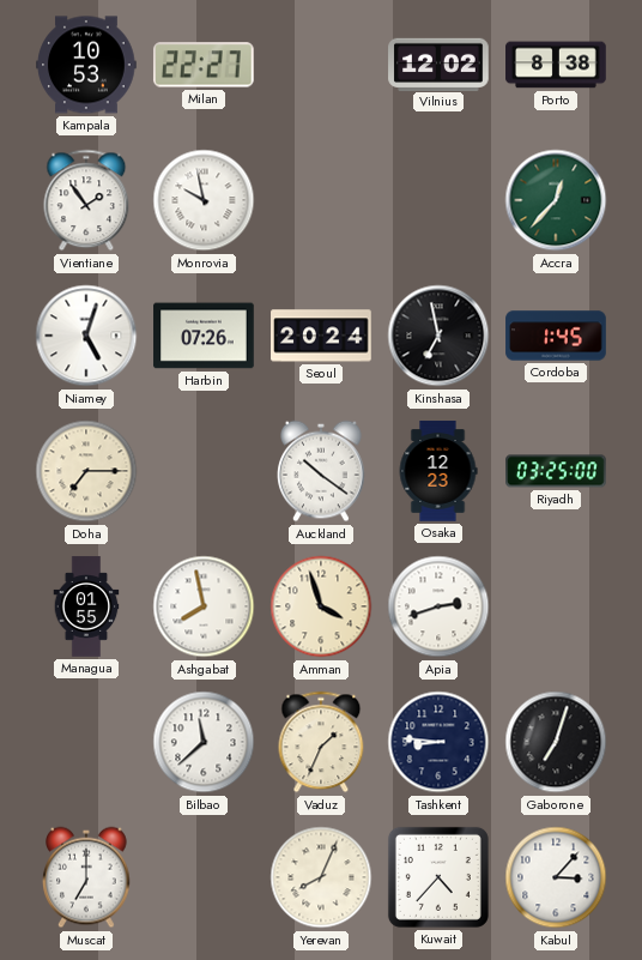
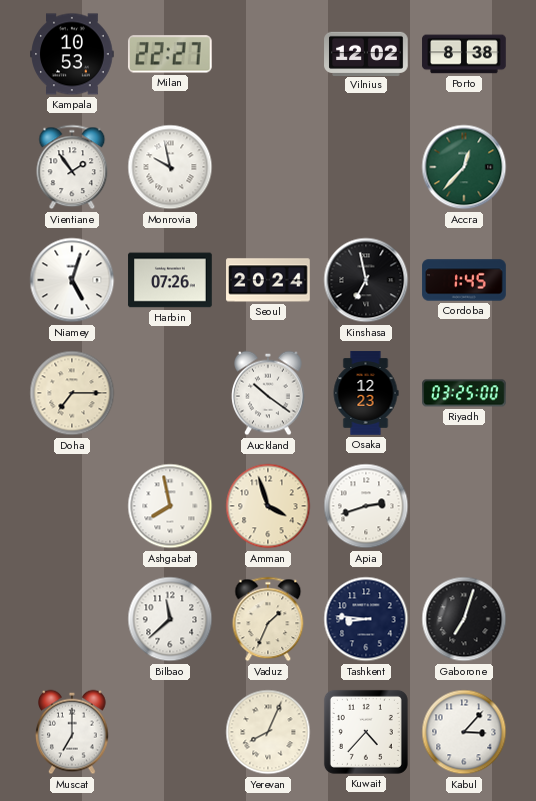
Managua: 01:55 -> none (86, 606)
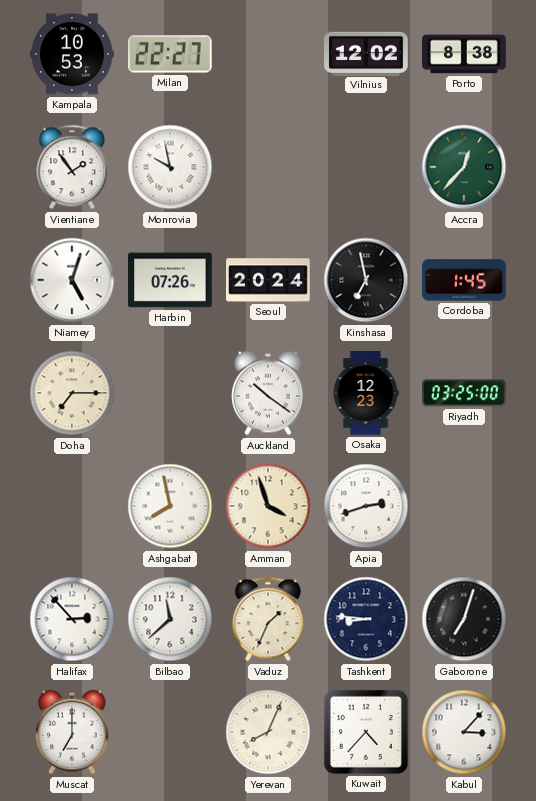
Halifax: none -> 2:53 (72, 619)
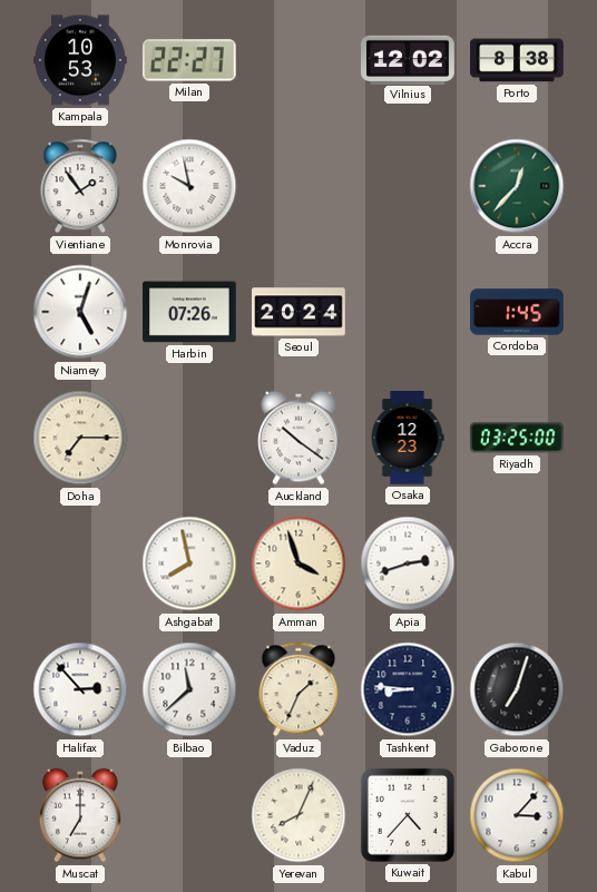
Kinshasa: 6:58 -> none (366, 280)
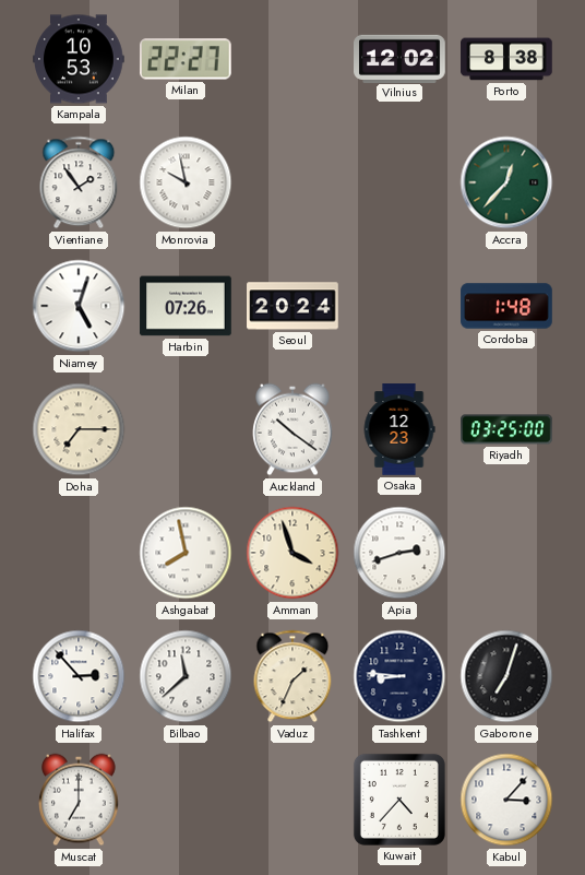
Cordoba: 1:45 -> 1:48 (506, 306)
Yerevan: 8:04 -> none (298, 815)
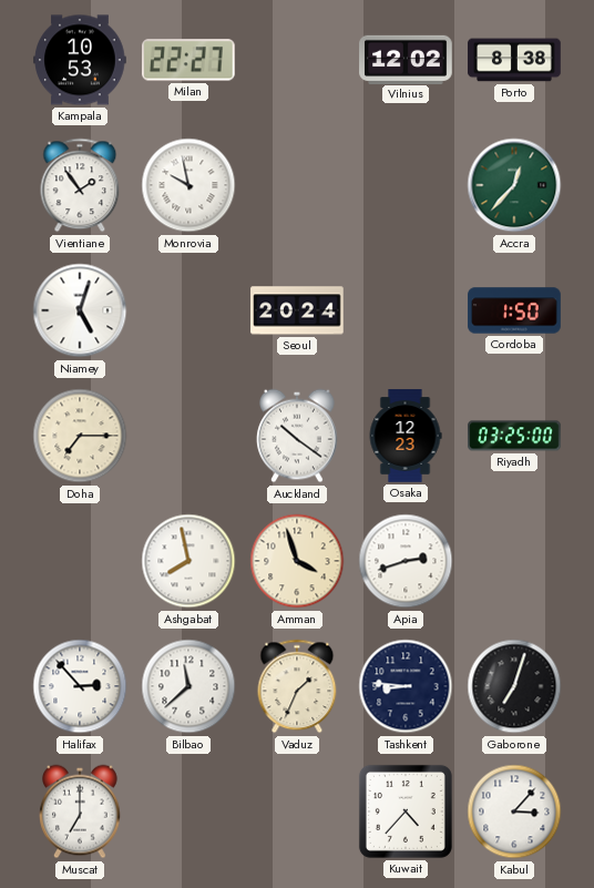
Harbin: 07:26 -> none (186, 306)
Cordoba: 1:48 -> 1:50 (514, 310)
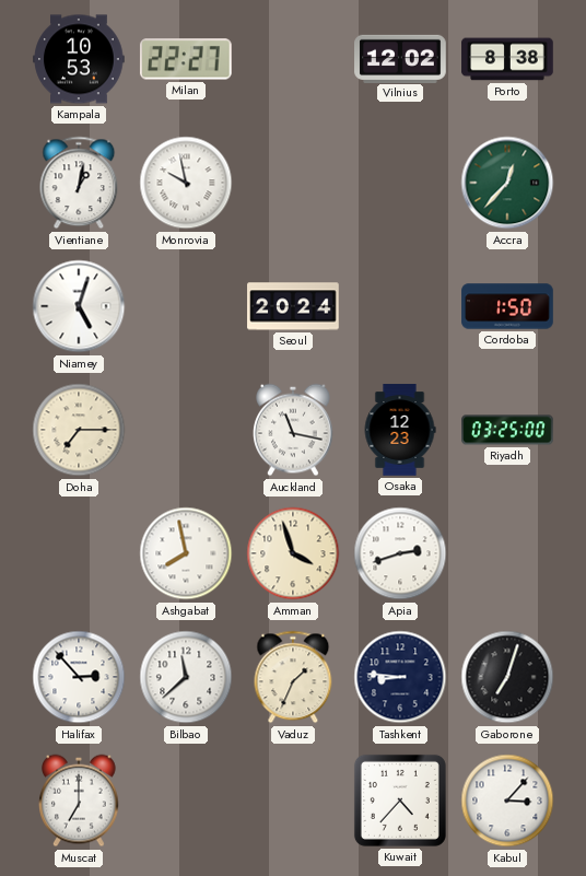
Vientiane: 1:54 -> 1:02 (79, 183)
Auckland: 10:21 -> 11:17 (294, 430)
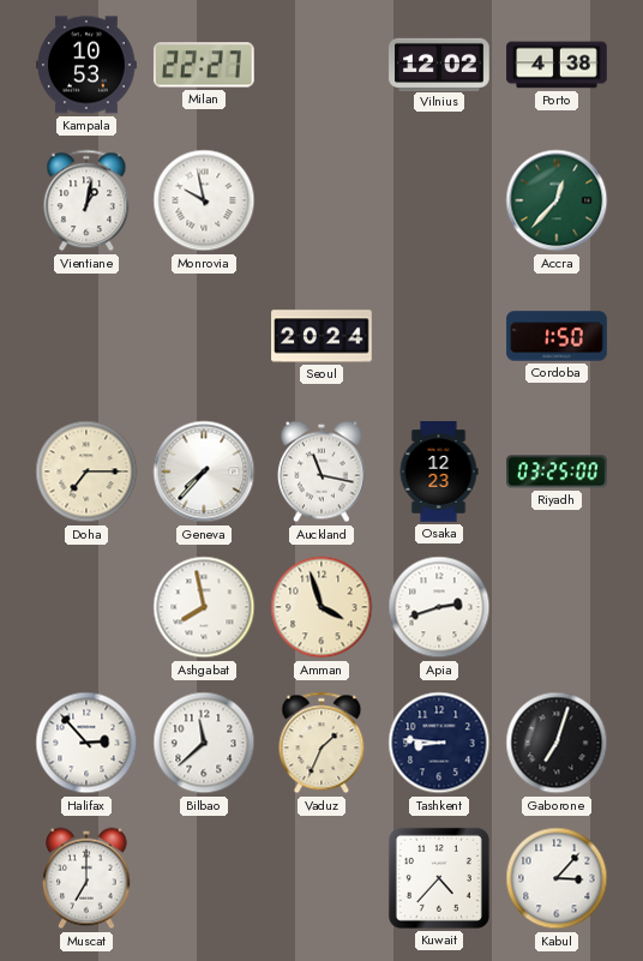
Porto: 8:38 -> 4:38 (557, 65)
Niamey: 5:03 -> none (79, 306)
Geneva: none -> 7:37 (204, 472)
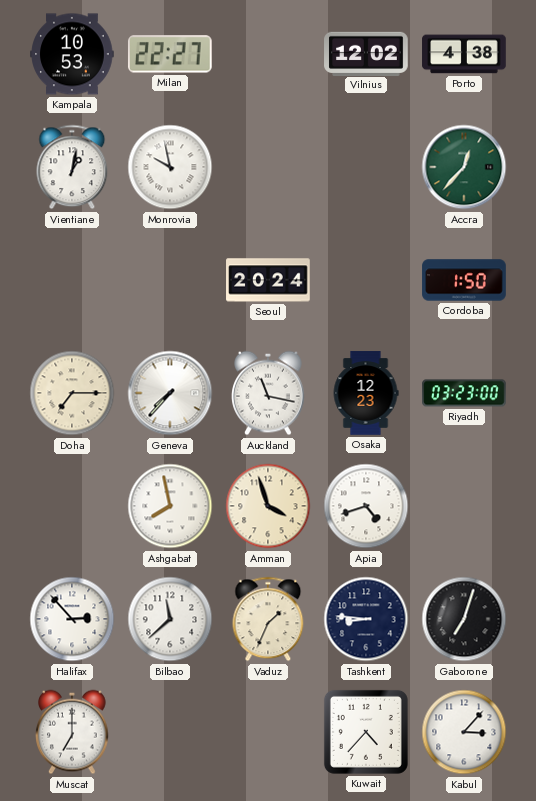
Riyadh: 03:25 -> 03:23 (464, 393)
Apia: 2:42 -> 4:42 (366, 506)
